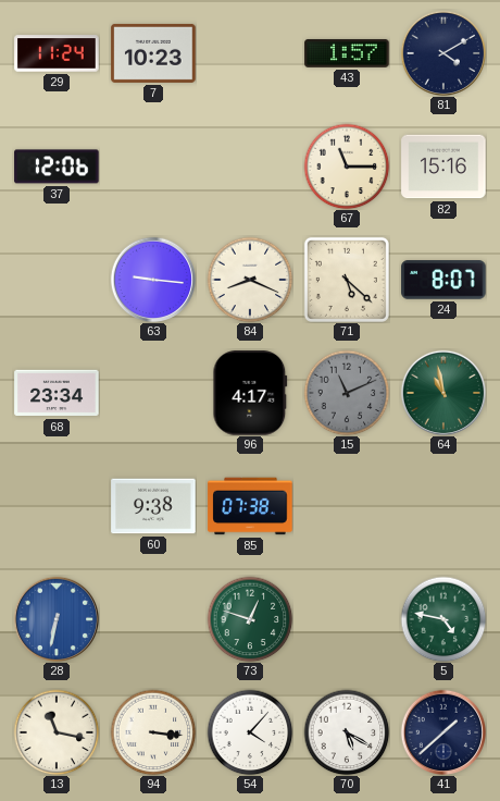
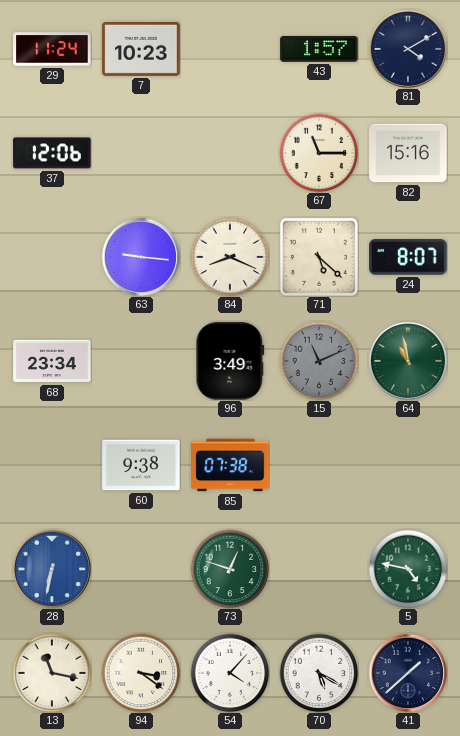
96: 4:17 -> 3:49 (230, 361)
94: 3:16 -> 3:21 (141, 673)
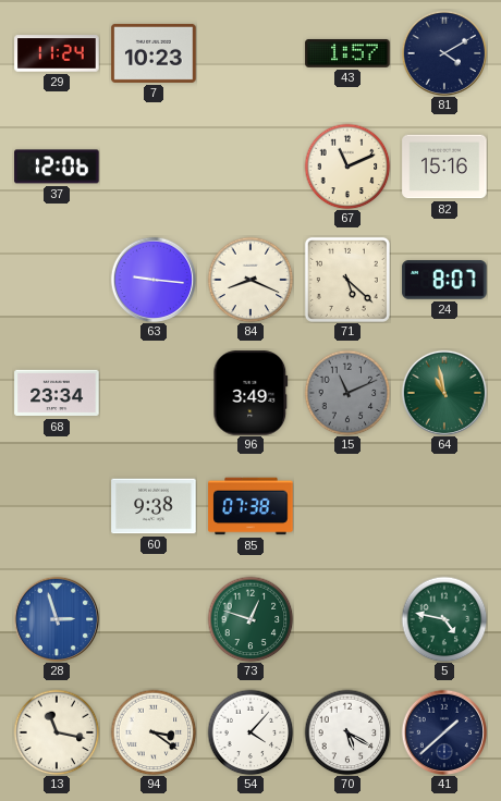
67: 11:15 -> 11:11 (347, 167)
28: 6:32 -> 2:57 (57, 619)
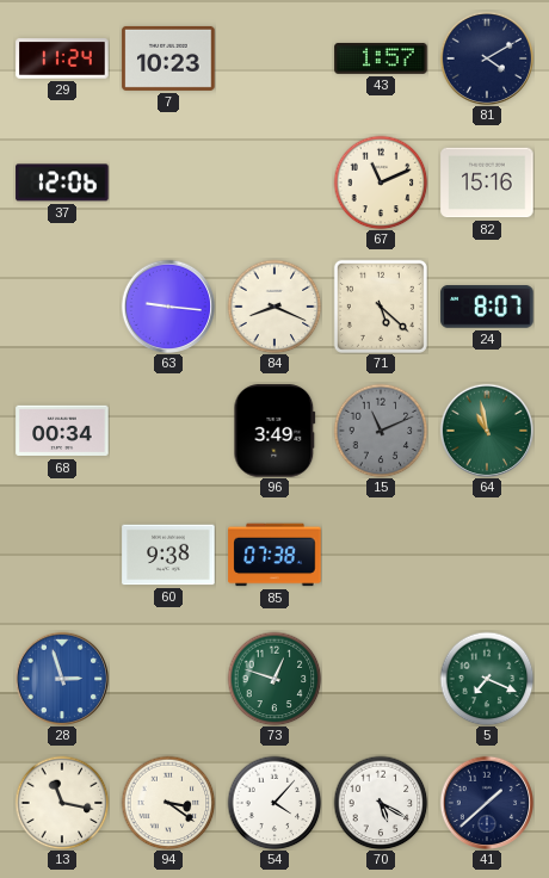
68: 23:34 -> 00:34 (62, 431)
5: 4:47 -> 7:19 (487, 679)
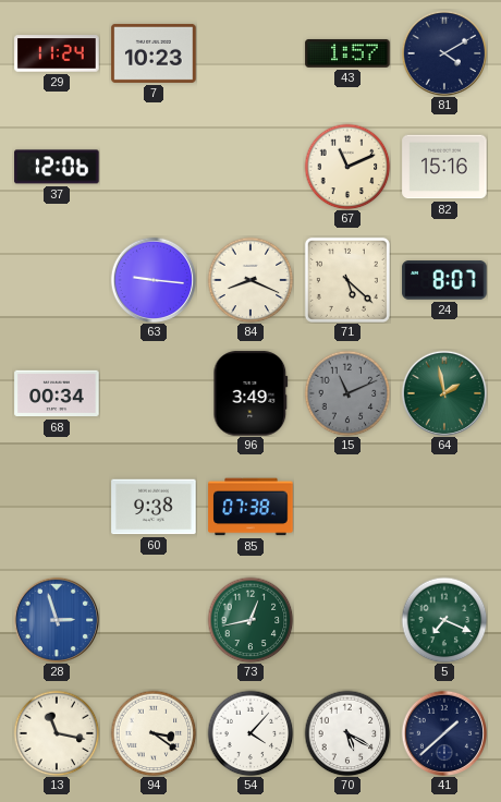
64: 10:58 -> 1:58 (444, 393)
73: 12:48 -> 12:43 (250, 620)
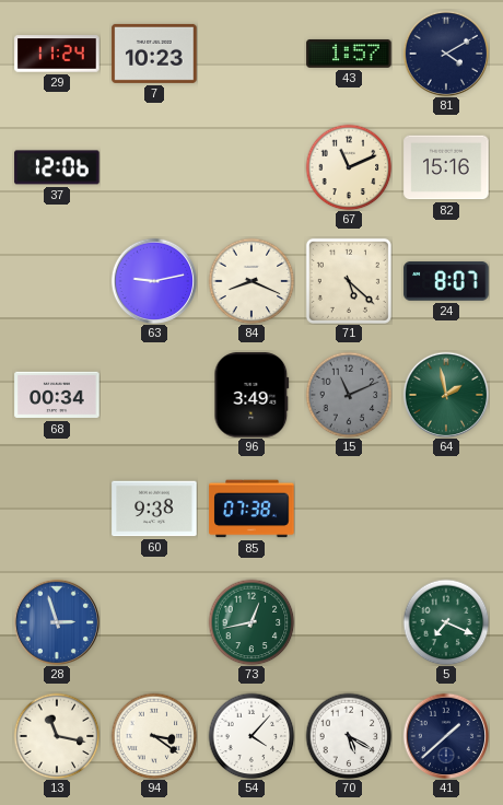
63: 9:16 -> 9:13 (154, 281)
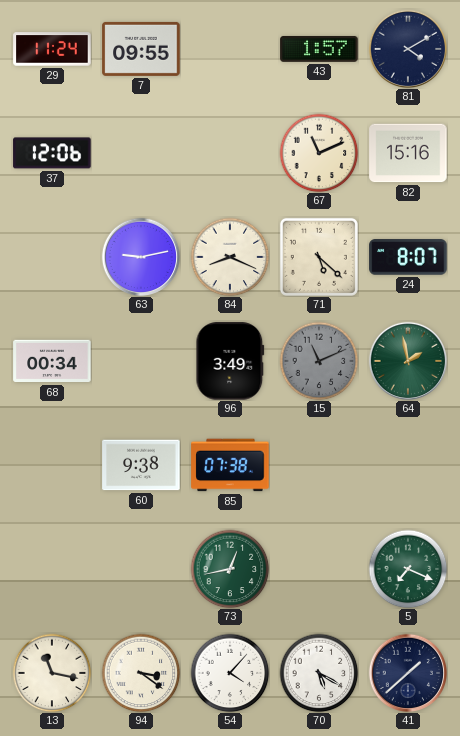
7: 10:23 -> 09:55 (141, 49)
28: 2:57 -> none (57, 622)
